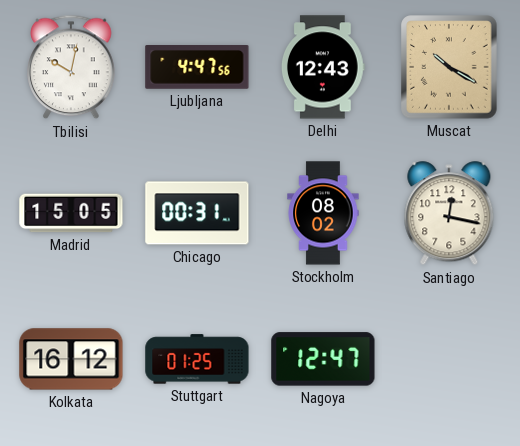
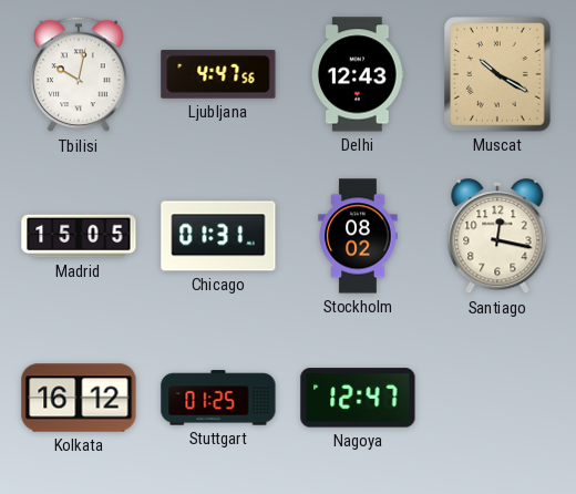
Chicago: 00:31 -> 01:31 (218, 236)
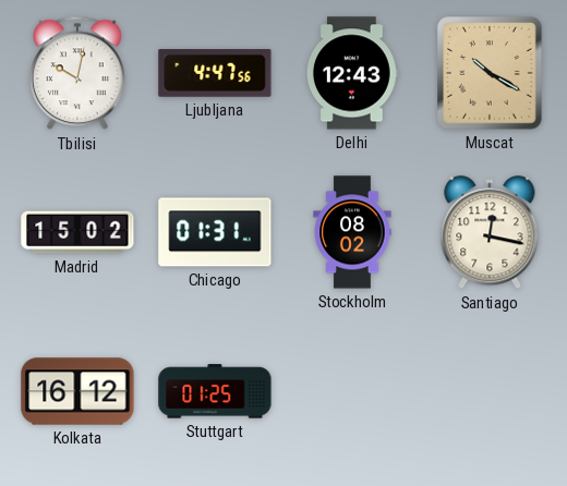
Madrid: 15:05 -> 15:02 (77, 232)
Nagoya: 12:47 -> none (358, 398)
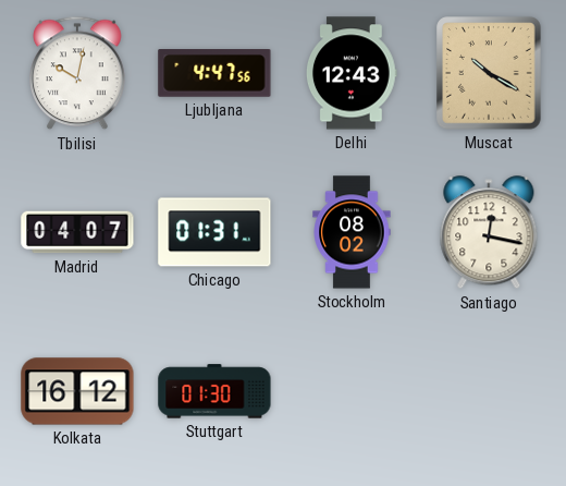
Madrid: 15:02 -> 04:07 (77, 232)
Stuttgart: 01:25 -> 01:30 (214, 391)
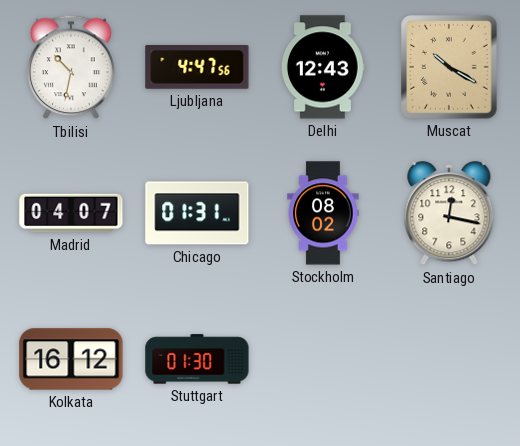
Tbilisi: 10:02 -> 10:32 (71, 67)
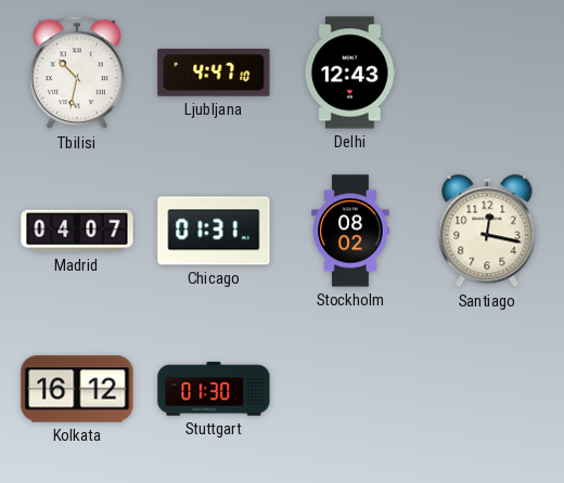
Ljubljana: 4:47:56 -> 4:47:10 (214, 74)
Muscat: 10:20 -> none (449, 67)
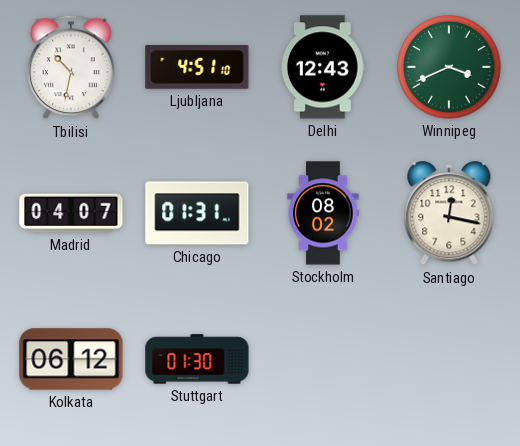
Ljubljana: 4:47 -> 4:51 (197, 68)
Winnipeg: none -> 3:41 (449, 67)
Kolkata: 16:12 -> 06:12 (71, 359)
